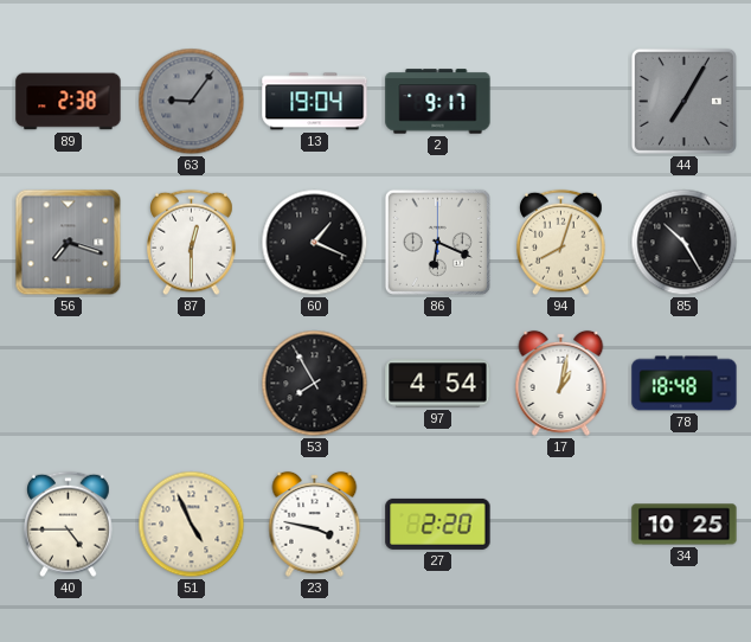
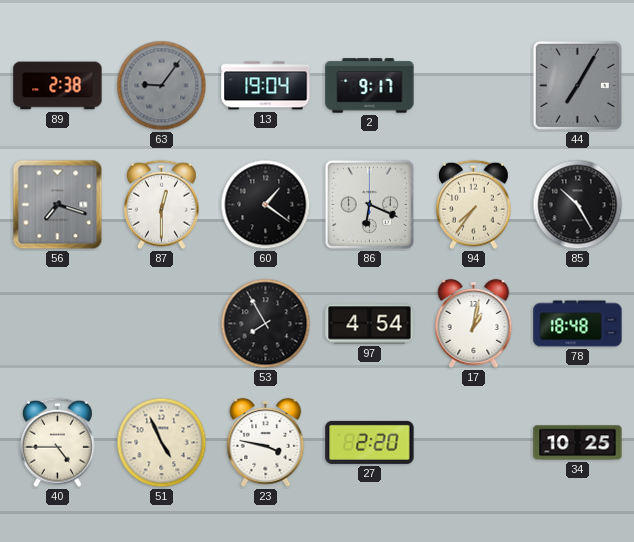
60: 1:19 -> 1:21 (266, 205)
94: 8:03 -> 7:36 (474, 205)
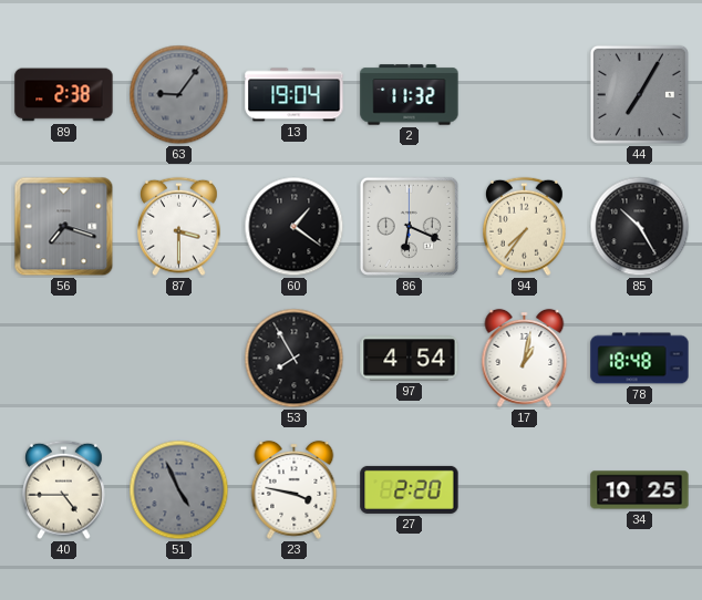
2: 9:17 -> 11:32 (410, 95)
87: 12:30 -> 3:30 (179, 227)
51 dial: cream -> grey (179, 490)
